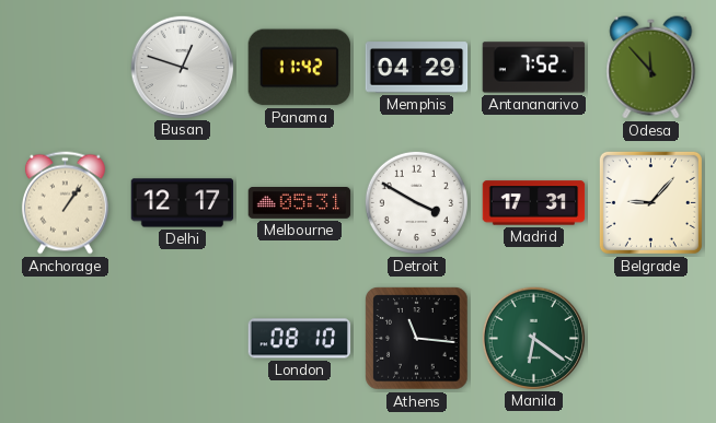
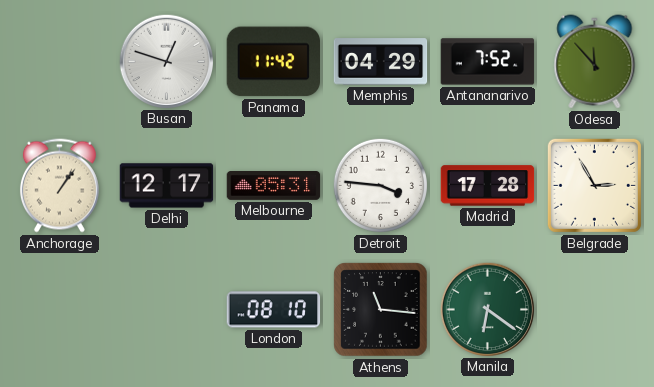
Detroit: 3:50 -> 3:46 (380, 185)
Madrid: 17:31 -> 17:28 (488, 186)
Belgrade: 9:07 -> 2:55 (594, 185)
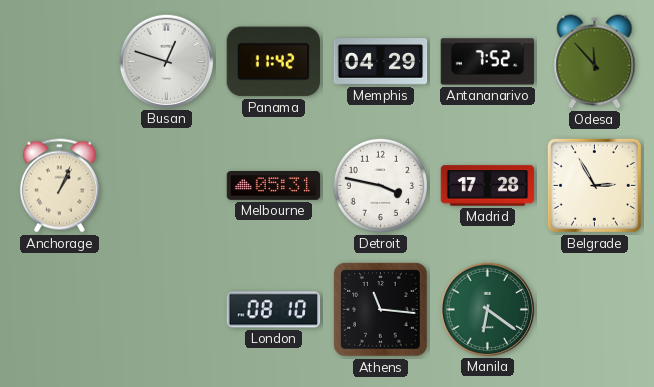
Anchorage: 1:06 -> 1:04 (59, 186)
Delhi: 12:17 -> none (167, 186)
Detroit: 3:46 -> 3:47 (380, 185)
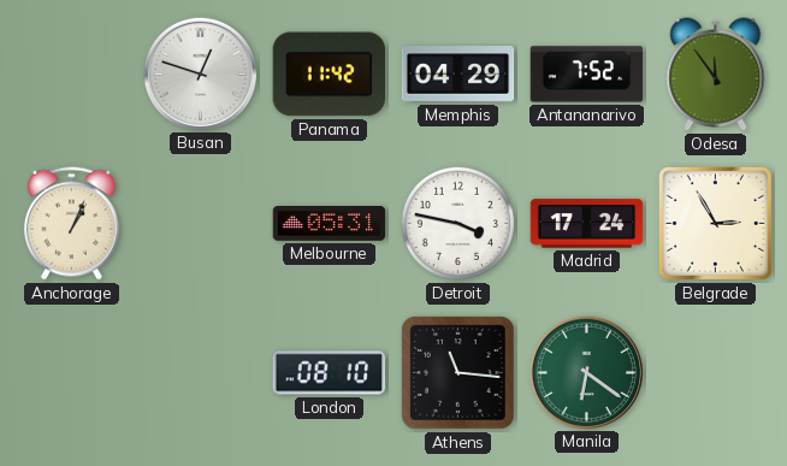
Odesa: 11:53 -> 11:54 (716, 75)
Madrid: 17:28 -> 17:24 (587, 224)
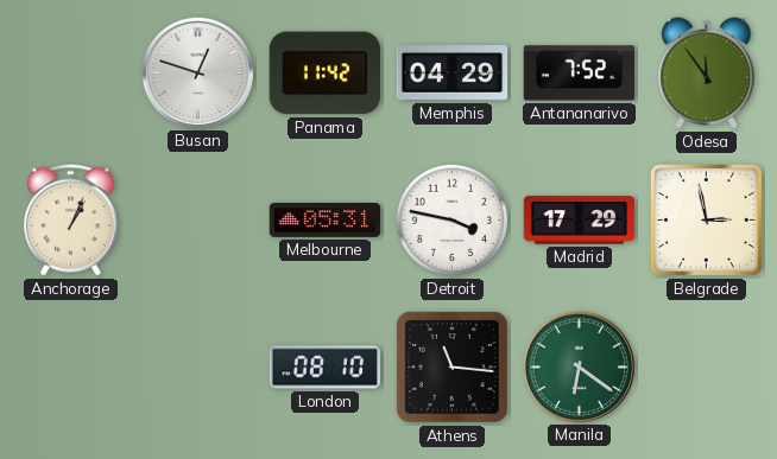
Madrid: 17:24 -> 17:29 (580, 221)
Belgrade: 2:55 -> 2:58 (706, 219)
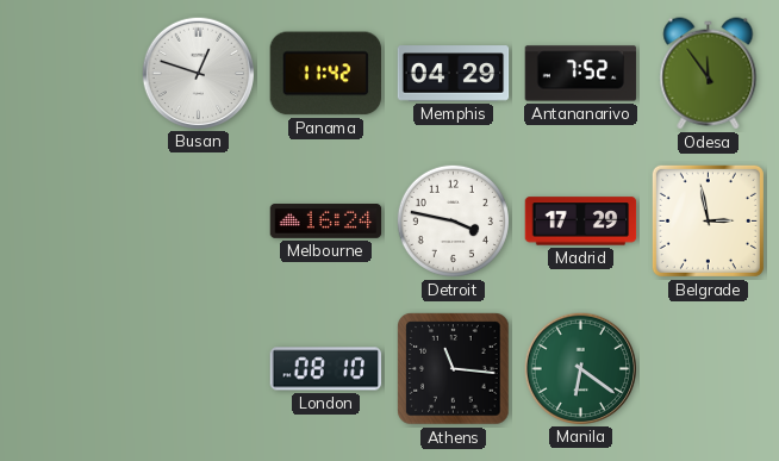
Anchorage: 1:04 -> none (70, 221)
Melbourne: 05:31 -> 16:24 (326, 222)
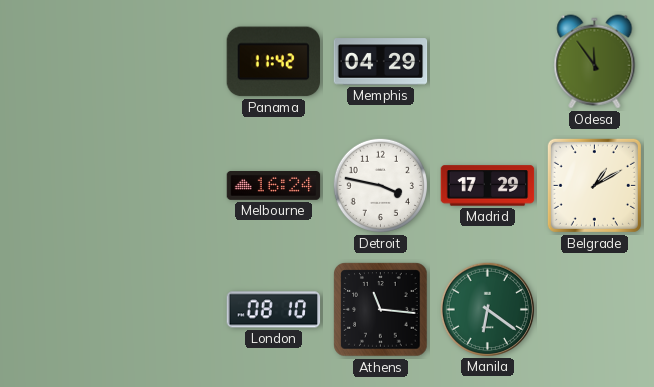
Busan: 12:48 -> none (198, 73)
Antananarivo: 7:52 -> none (581, 74)
Belgrade: 2:58 -> 1:10 (594, 185)
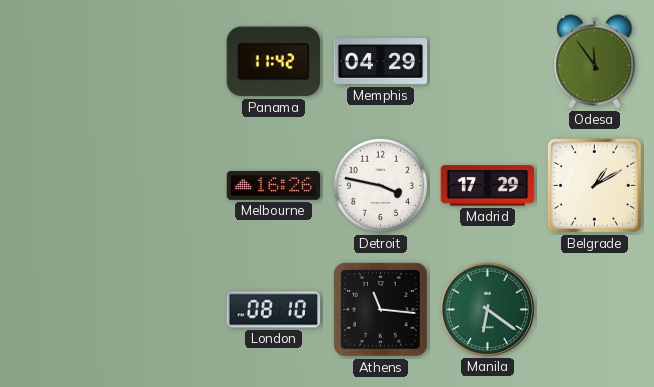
Melbourne: 16:24 -> 16:26 (274, 186)
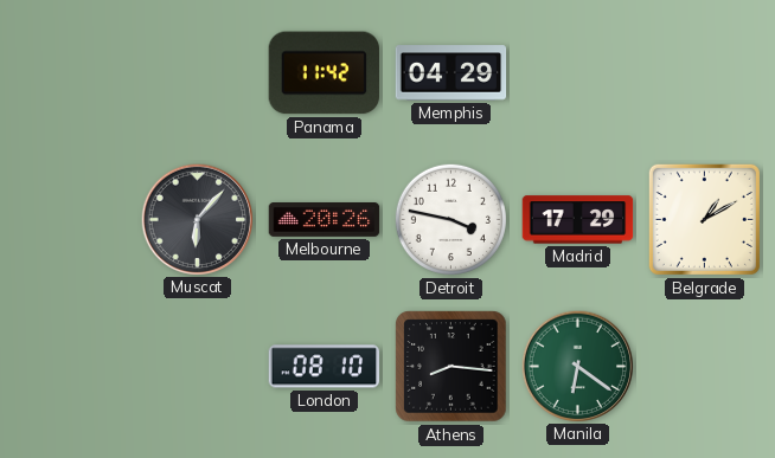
Odesa: 11:54 -> none (595, 62)
Muscat: none -> 6:07 (197, 219)
Melbourne: 16:26 -> 20:26 (325, 220)
Athens: 11:16 -> 8:16 (451, 367)
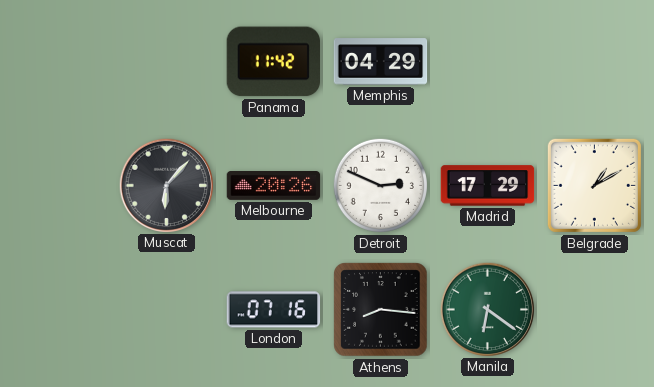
Detroit: 3:47 -> 2:49 (380, 185)
London: 08:10 -> 07:16 (274, 310)
